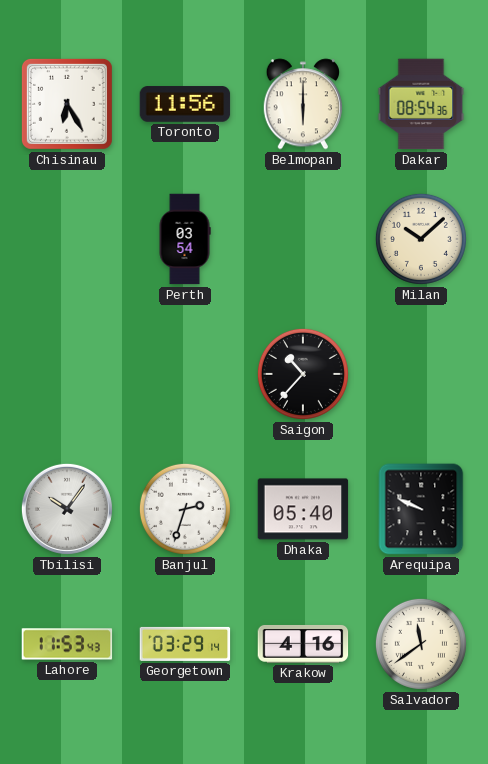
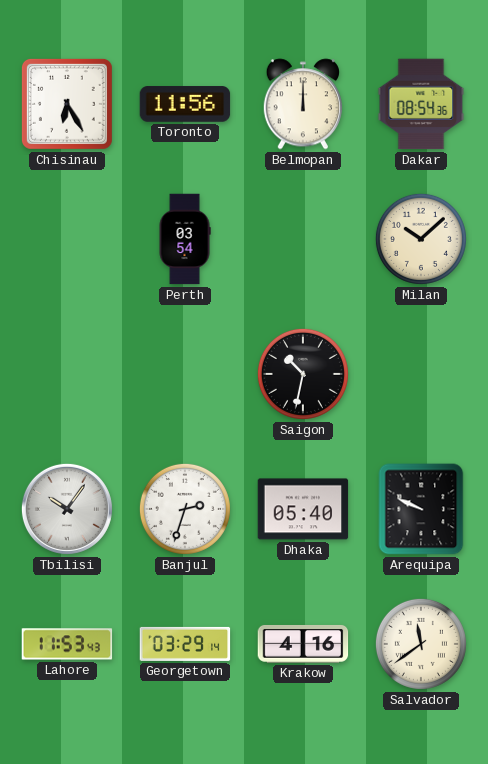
Belmopan: 6:00 -> 12:00 (302, 104)
Saigon: 10:37 -> 10:32 (303, 374)
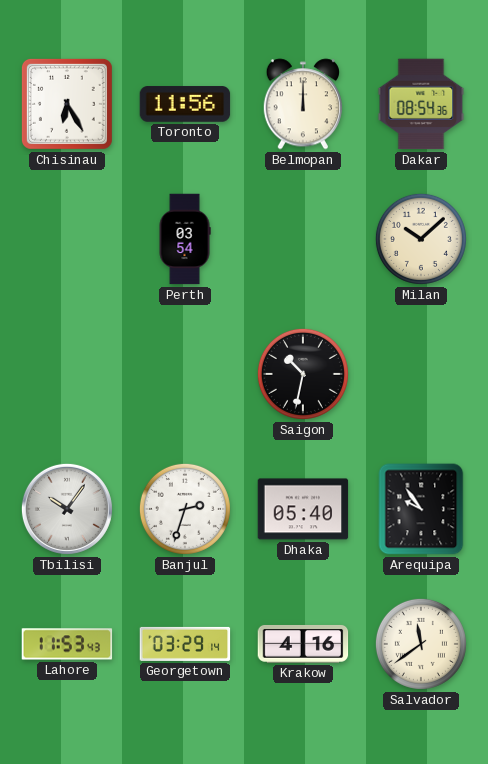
Arequipa: 9:49 -> 9:54 (421, 509)
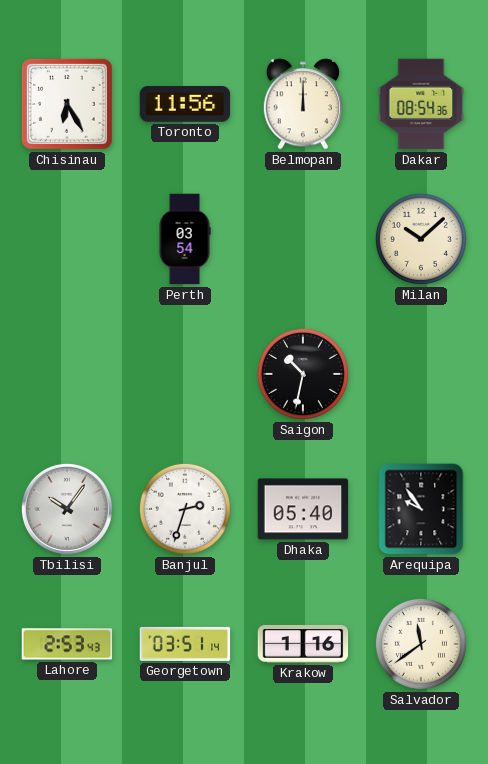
Lahore: 11:53 -> 2:53 (67, 644)
Georgetown: 03:29 -> 03:51 (185, 644)
Krakow: 4:16 -> 1:16 (303, 644)
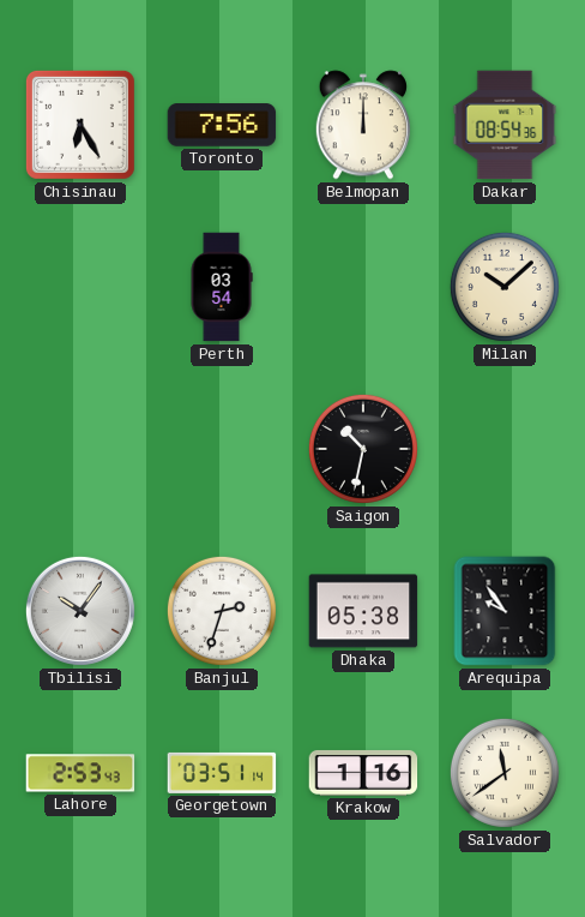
Toronto: 11:56 -> 7:56 (222, 125)
Dhaka: 05:40 -> 05:38 (363, 611)
